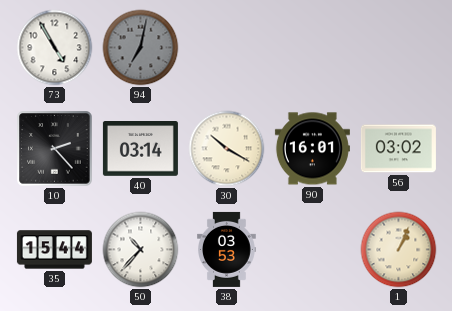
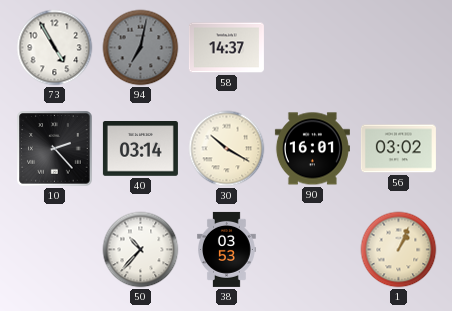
58: none -> 14:37 (226, 48)
35: 15:44 -> none (54, 250)
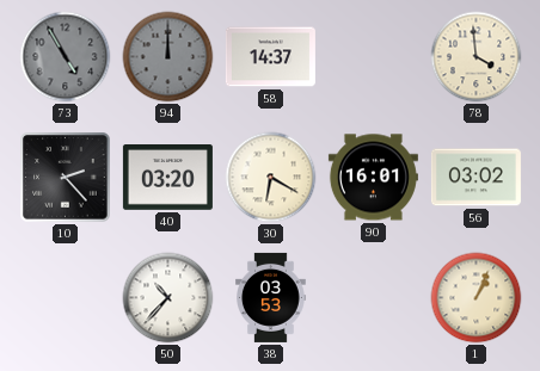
73 dial: white -> grey (66, 57)
94: 7:02 -> 12:00 (168, 57)
78: none -> 3:59 (477, 57)
40: 03:14 -> 03:20 (167, 178)
30: 10:20 -> 6:20 (271, 178)
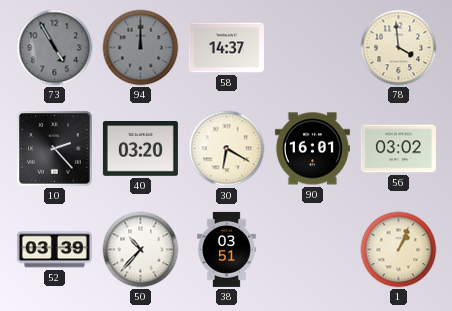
52: none -> 03:39 (54, 250)
38: 03:53 -> 03:51 (227, 249)
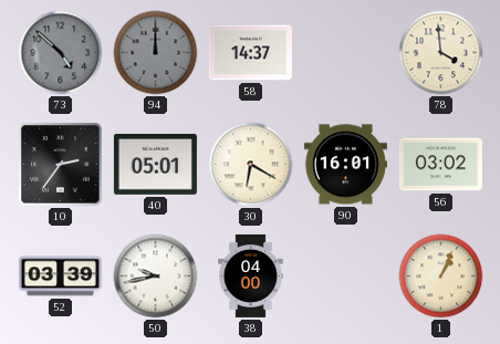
73: 4:55 -> 4:52 (61, 53)
10: 2:23 -> 2:36 (61, 165)
40: 03:20 -> 05:01 (155, 165)
50: 10:37 -> 9:43 (156, 277)
38: 03:51 -> 04:00 (251, 275)
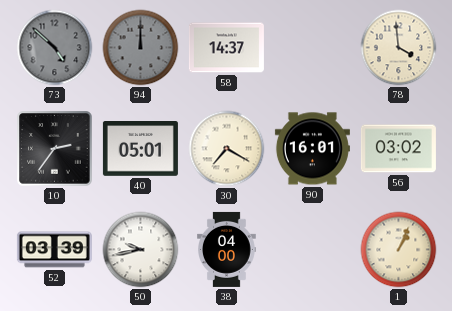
30: 6:20 -> 7:20 (227, 149)
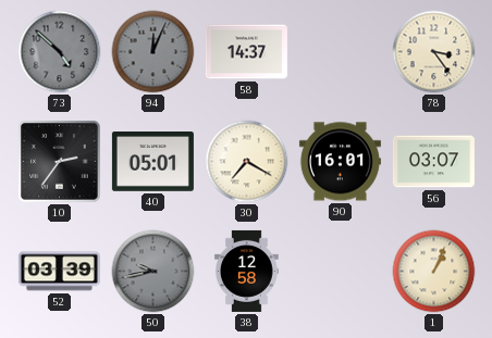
94: 12:00 -> 12:04 (153, 52)
78: 3:59 -> 3:24 (434, 52)
56: 03:02 -> 03:07 (433, 162)
50 dial: white -> grey (153, 272)
38: 04:00 -> 12:58 (247, 271)
